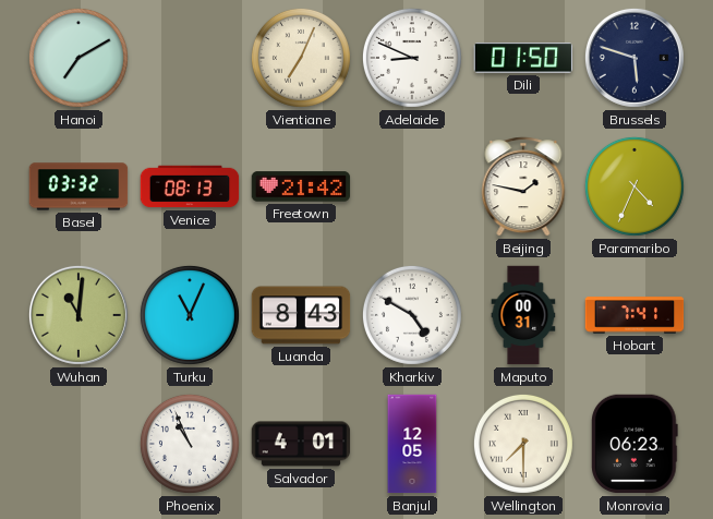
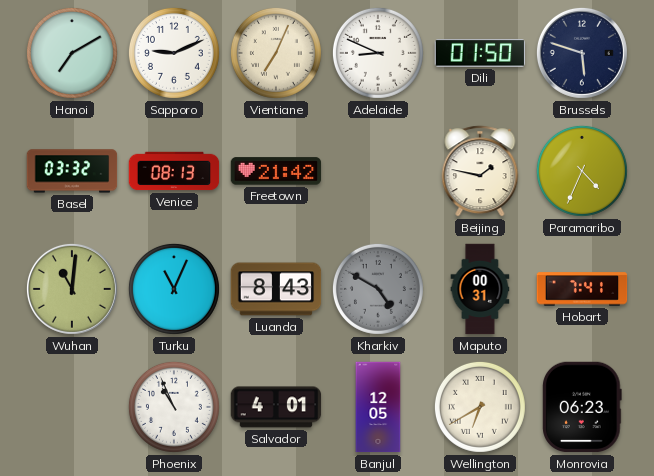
Sapporo: none -> 9:11 (174, 53)
Kharkiv dial: white -> grey (378, 289)
Wellington: 7:30 -> 6:40 (480, 407)
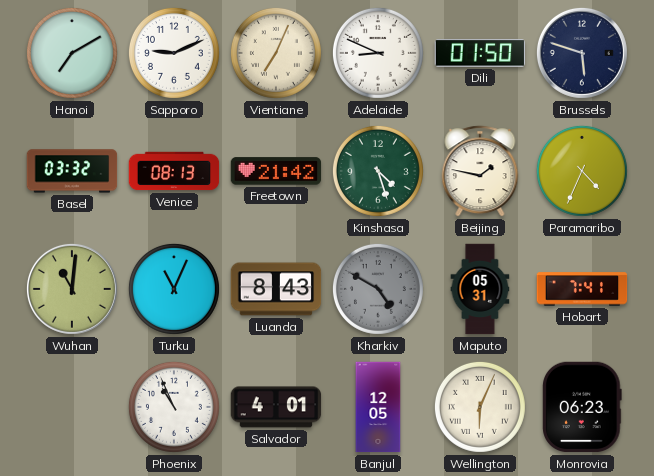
Kinshasa: none -> 4:27 (378, 171)
Maputo: 00:31 -> 05:31 (480, 289)
Wellington: 6:40 -> 6:04 (480, 407)
